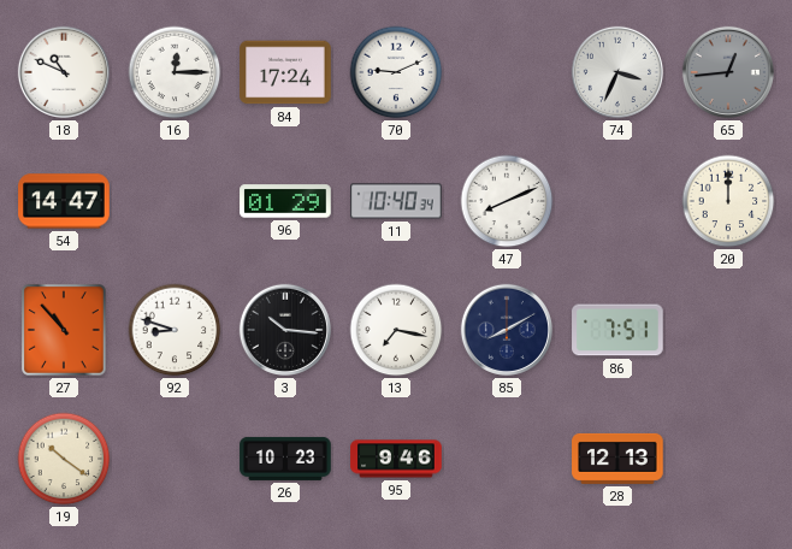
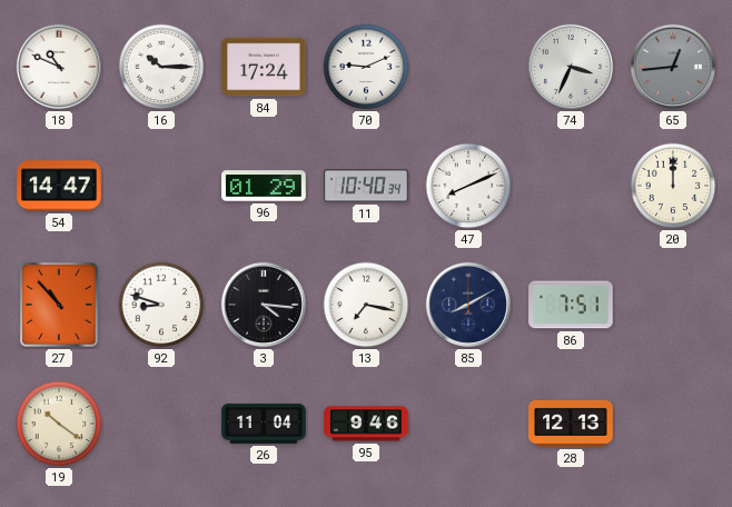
16: 12:15 -> 10:15 (161, 67)
3: 10:16 -> 4:16 (264, 305)
26: 10:23 -> 11:04 (264, 424)
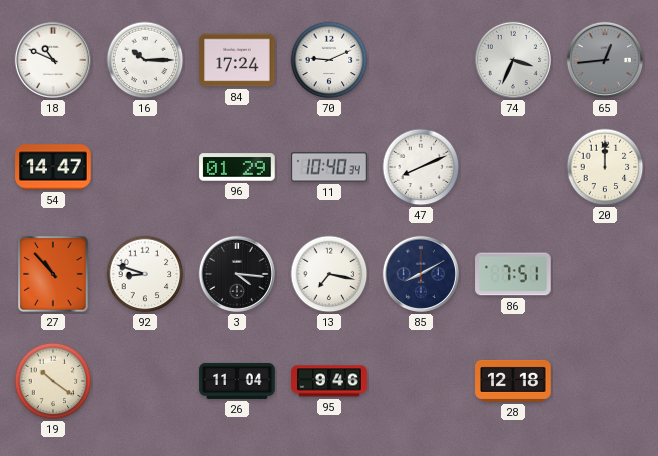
28: 12:13 -> 12:18 (513, 381)
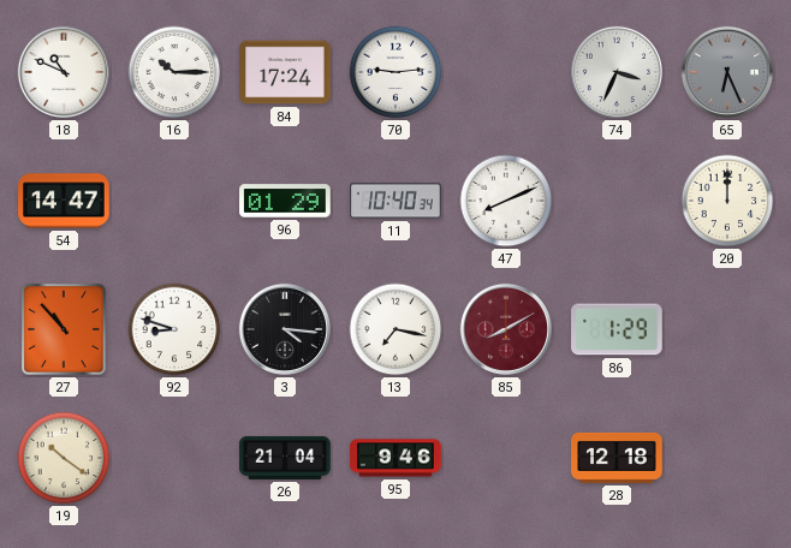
70: 9:11 -> 9:14 (395, 72)
65: 12:44 -> 6:26 (727, 72)
85 dial: navy -> burgundy (506, 329)
86: 7:51 -> 1:29 (617, 329)
26: 11:04 -> 21:04 (285, 458)
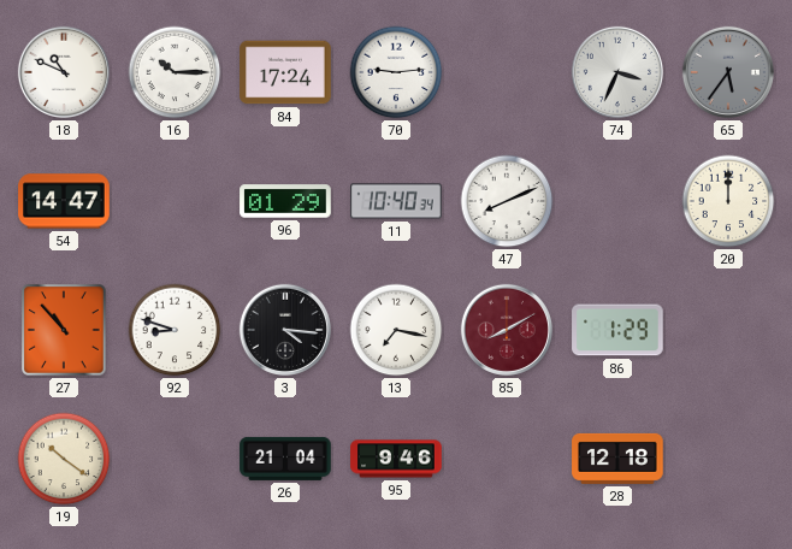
65: 6:26 -> 5:36 (728, 72)
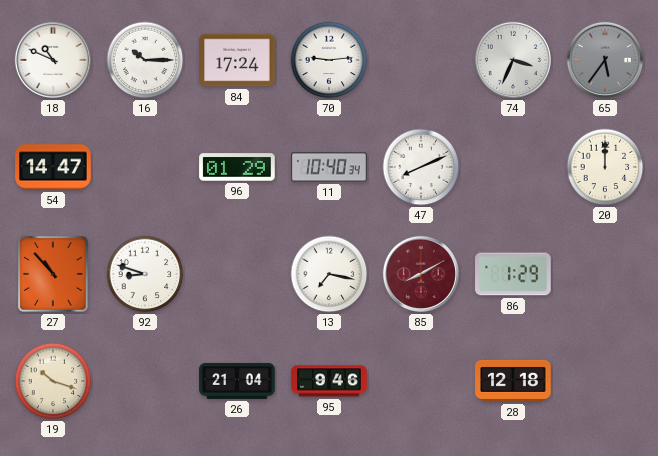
3: 4:16 -> none (285, 330)
19: 10:21 -> 10:18 (53, 381)
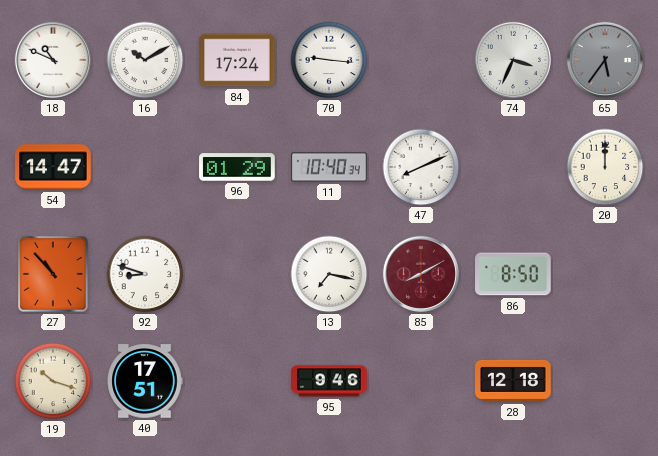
16: 10:15 -> 10:10 (145, 60)
70: 9:14 -> 9:16 (329, 60)
86: 1:29 -> 8:50 (513, 274)
40: none -> 17:51 (145, 381)
26: 21:04 -> none (237, 381)
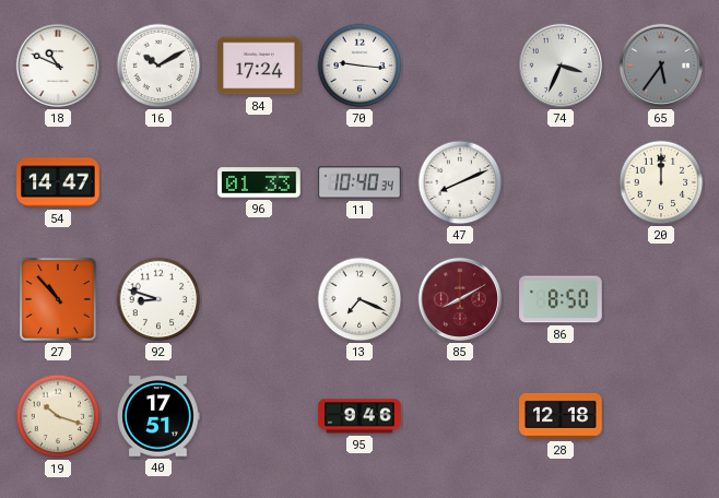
96: 01:29 -> 01:33 (259, 182)
13: 7:17 -> 7:19 (360, 299)
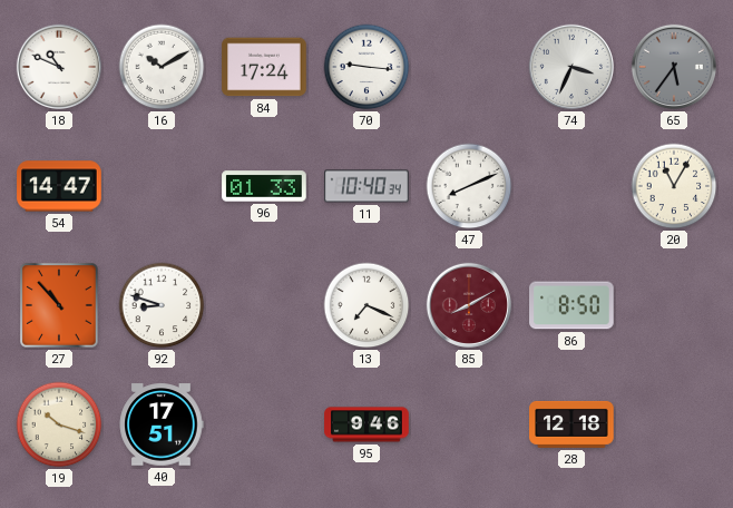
20: 12:00 -> 11:05 (674, 186)
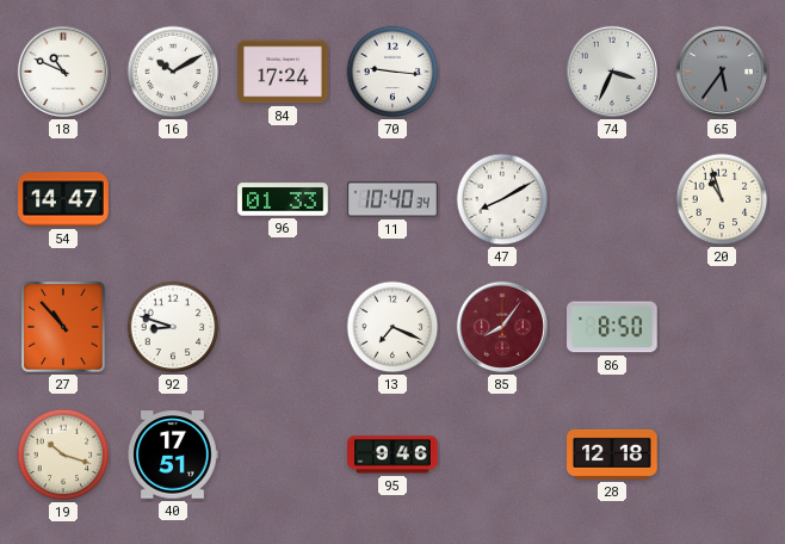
47: 8:11 -> 8:10 (502, 199)
20: 11:05 -> 10:57 (722, 199)
85: 8:10 -> 8:06 (502, 327)
